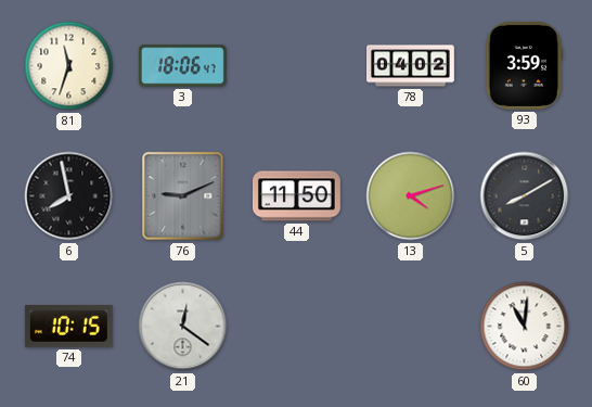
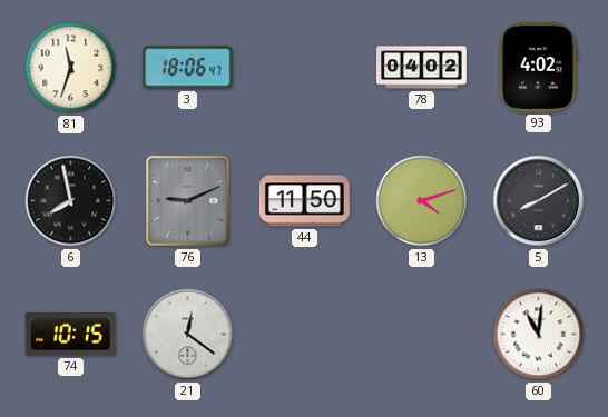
93: 3:59 -> 4:02 (538, 67)
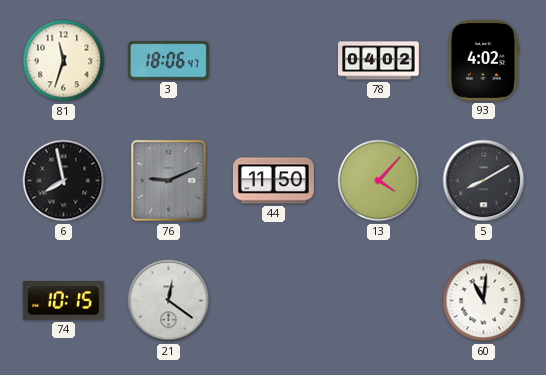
13: 4:12 -> 4:07 (379, 181)
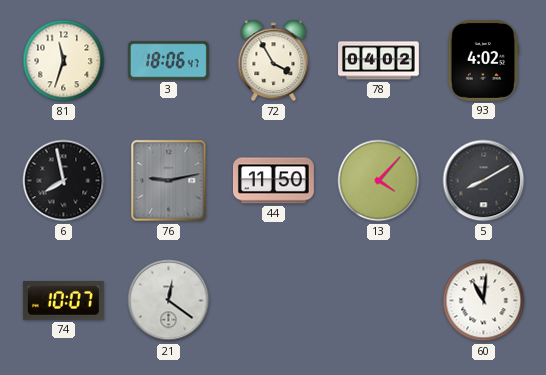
72: none -> 3:55 (274, 61)
76: 9:11 -> 9:13 (169, 181)
74: 10:15 -> 10:07 (63, 301)
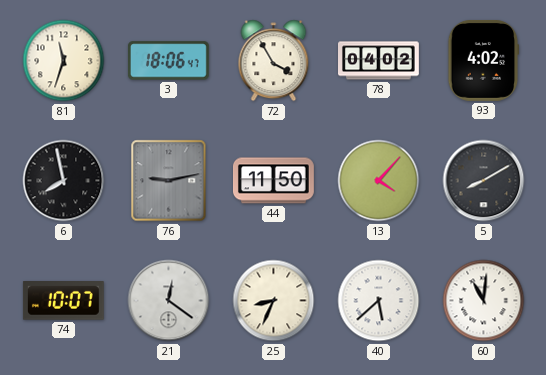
25: none -> 8:34 (274, 301)
40: none -> 5:38 (379, 301)
